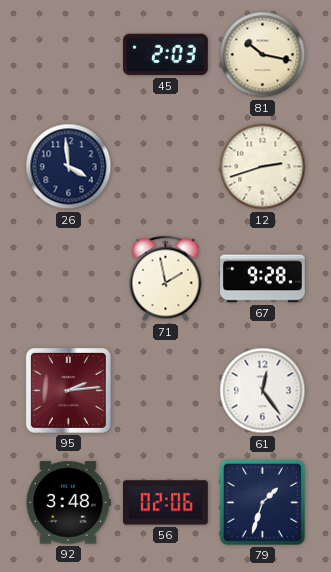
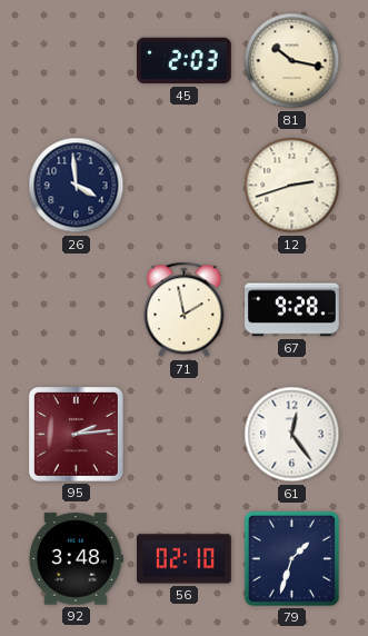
56: 02:06 -> 02:10 (185, 559)
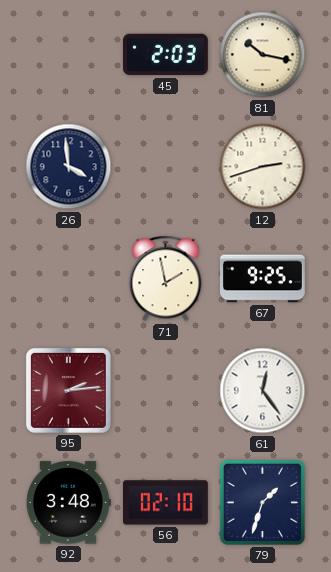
67: 9:28 -> 9:25 (263, 279)
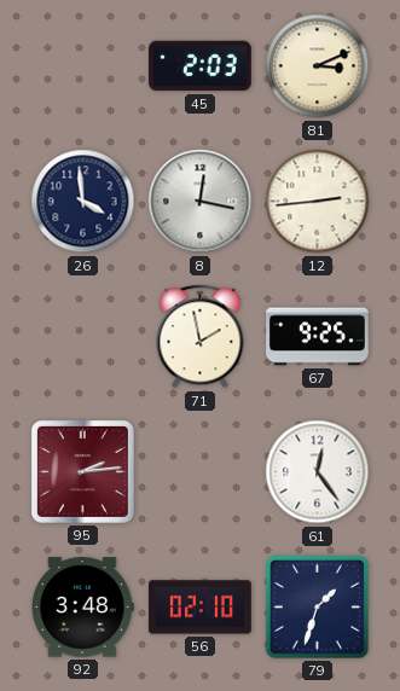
81: 10:17 -> 3:11 (318, 66)
8: none -> 12:17 (201, 202)
12: 2:42 -> 2:44 (318, 202)
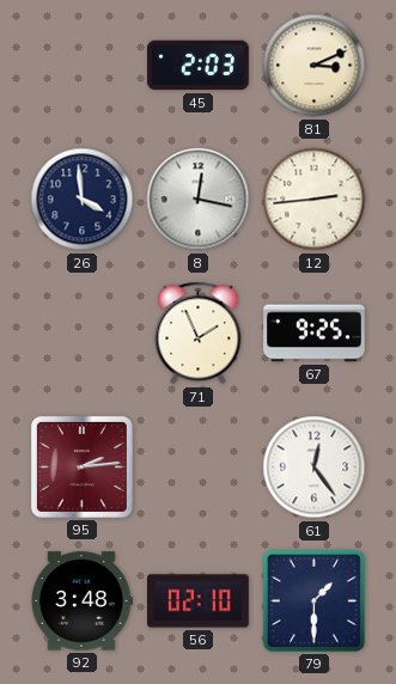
71: 1:58 -> 1:56 (199, 334)
79: 1:33 -> 1:30 (313, 600)
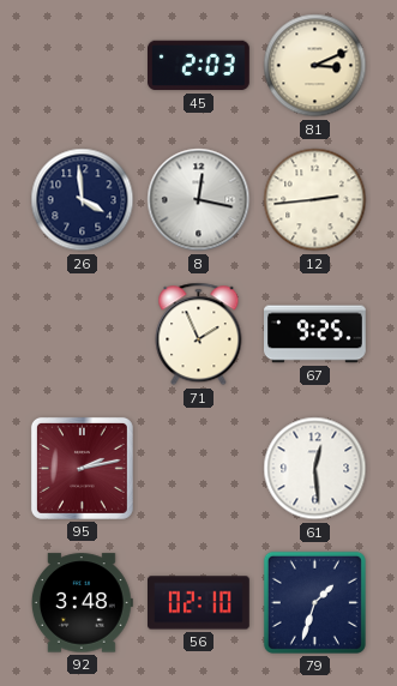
95: 2:14 -> 2:13 (82, 468)
61: 12:24 -> 12:29 (315, 469)
79: 1:30 -> 1:33 (314, 602)
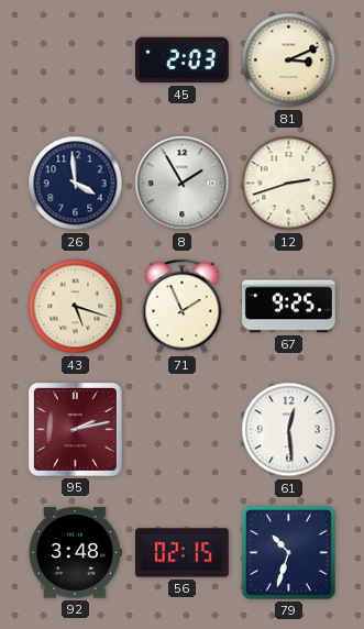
8: 12:17 -> 1:55 (183, 184)
12: 2:44 -> 2:42 (289, 184)
43: none -> 5:18 (76, 307)
56: 02:10 -> 02:15 (183, 553)
79: 1:33 -> 10:33 (288, 552)
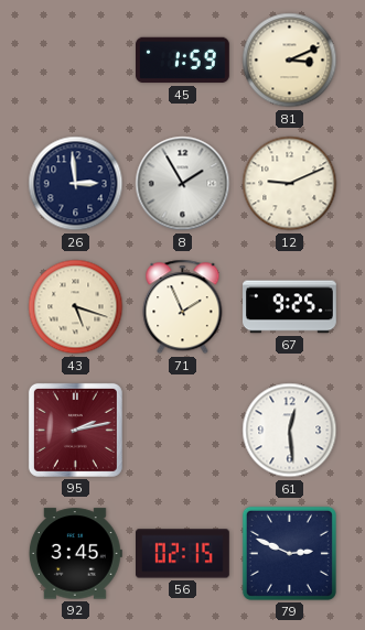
45: 2:03 -> 1:59 (183, 61)
26: 3:59 -> 2:59 (76, 184)
12: 2:42 -> 9:11 (290, 184)
92: 3:48 -> 3:45 (75, 554)
79: 10:33 -> 2:49 (289, 553)
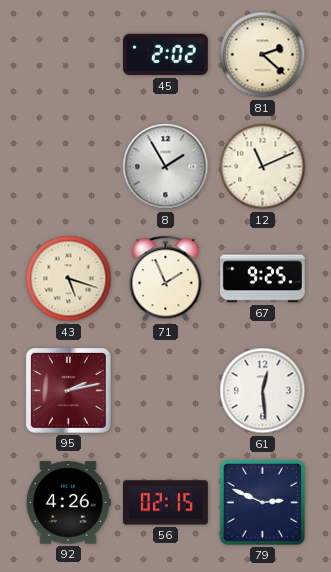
45: 1:59 -> 2:02 (166, 55)
81: 3:11 -> 2:22 (263, 55)
26: 2:59 -> none (76, 184)
12: 9:11 -> 11:11 (263, 167)
92: 3:45 -> 4:26 (68, 503)
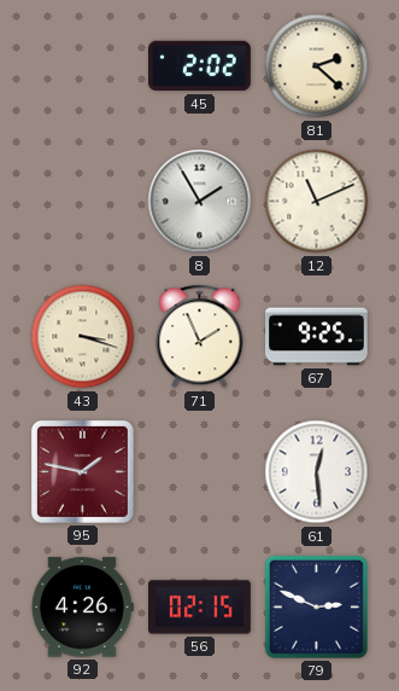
43: 5:18 -> 3:18 (83, 337)
95: 2:13 -> 1:47 (82, 471)
